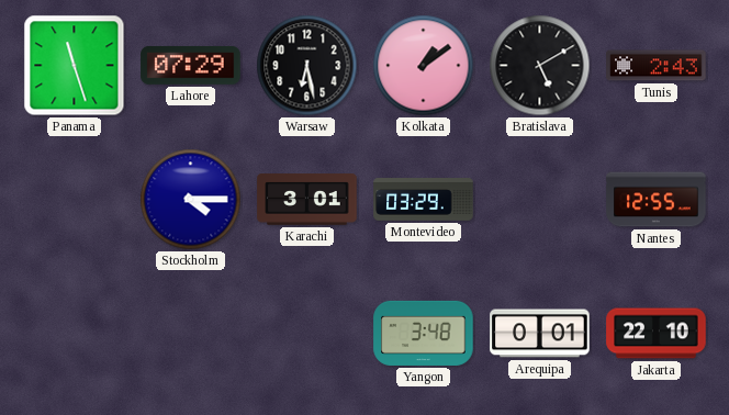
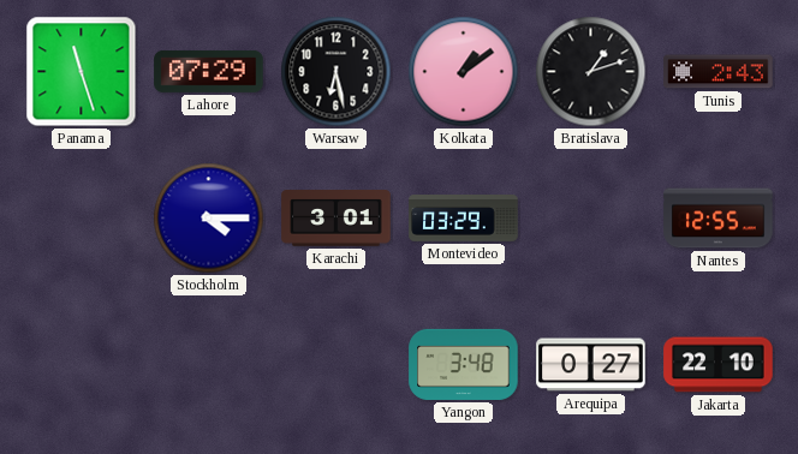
Bratislava: 5:10 -> 1:12 (591, 72)
Arequipa: 0:01 -> 0:27 (591, 365)
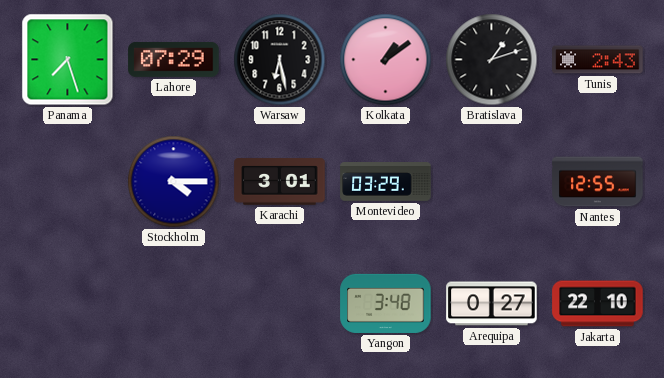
Panama: 11:27 -> 7:27 (68, 60)
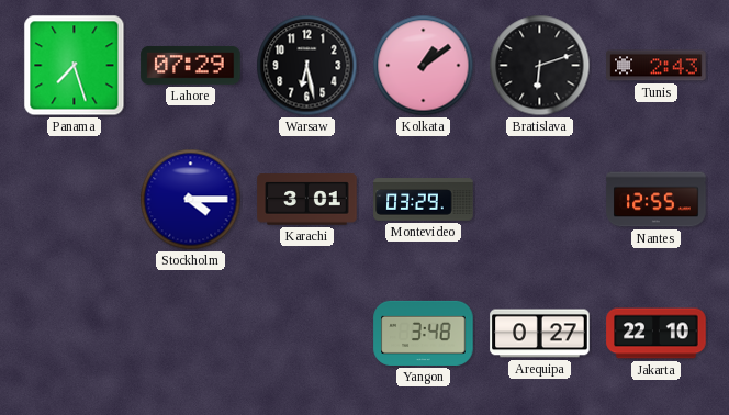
Bratislava: 1:12 -> 6:12 (540, 66)
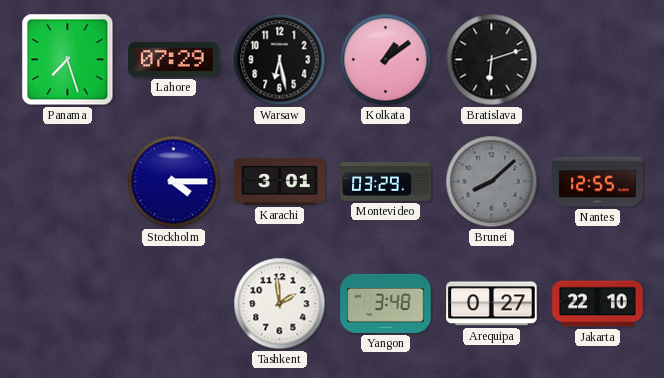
Tunis: 2:43 -> none (657, 66)
Brunei: none -> 8:08 (492, 182)
Tashkent: none -> 1:59 (280, 304)
